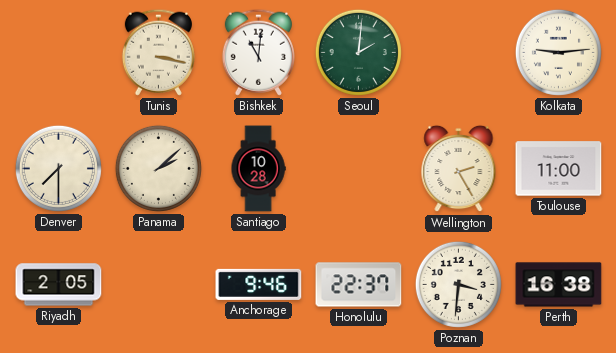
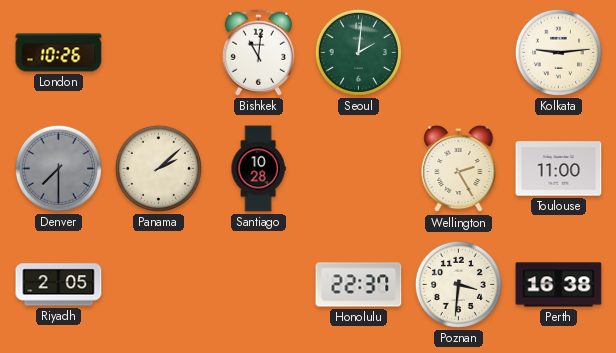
London: none -> 10:26 (59, 53)
Tunis: 3:17 -> none (158, 52)
Denver dial: cream -> grey (58, 168)
Anchorage: 9:46 -> none (259, 284)
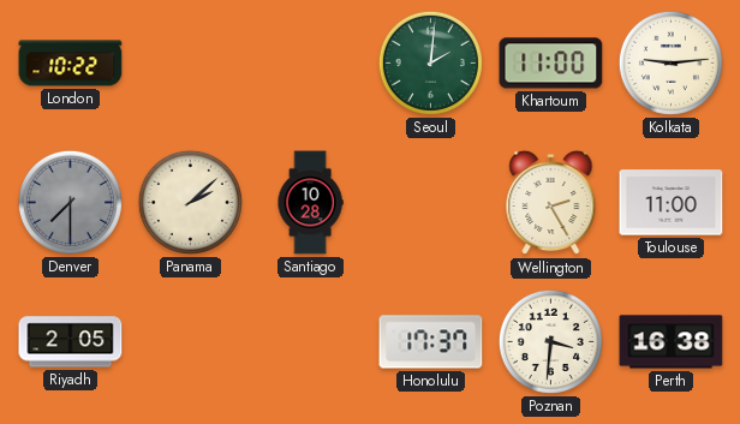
London: 10:26 -> 10:22 (71, 64)
Bishkek: 11:01 -> none (258, 52)
Khartoum: none -> 11:00 (551, 64)
Honolulu: 22:37 -> 17:37 (431, 342)
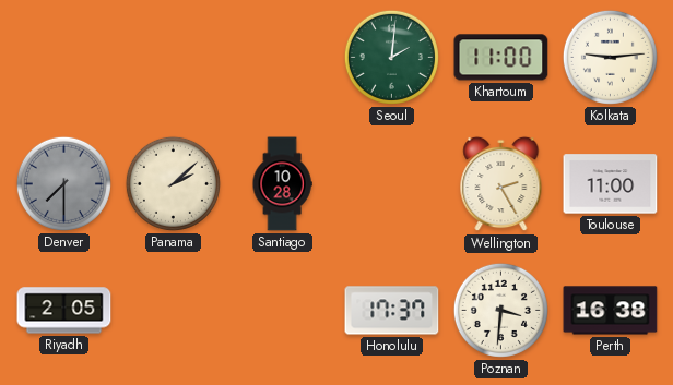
London: 10:22 -> none (71, 64)
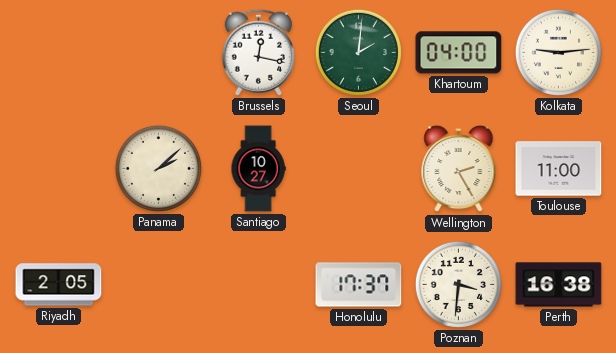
Brussels: none -> 12:17 (258, 52)
Khartoum: 11:00 -> 04:00 (459, 53)
Denver: 7:30 -> none (63, 183)
Santiago: 10:28 -> 10:27 (258, 169)
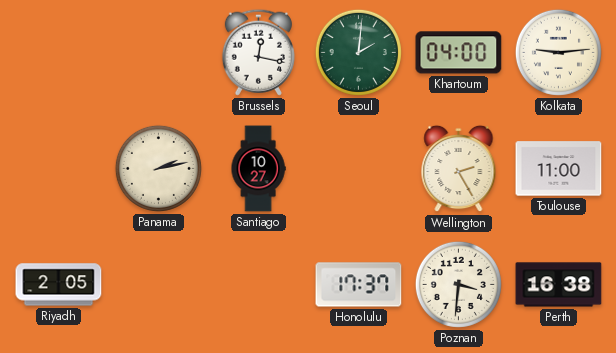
Panama: 2:08 -> 2:13 (158, 168)
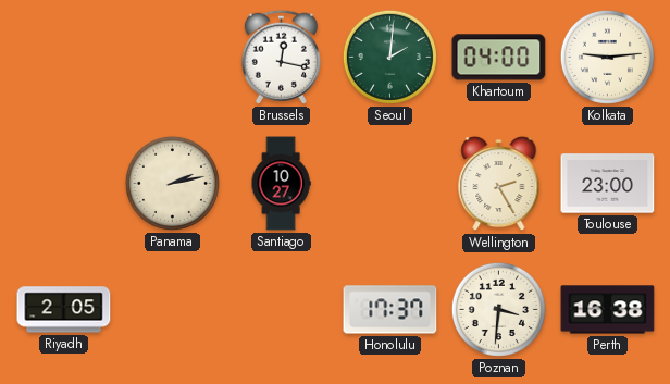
Toulouse: 11:00 -> 23:00 (608, 184)
